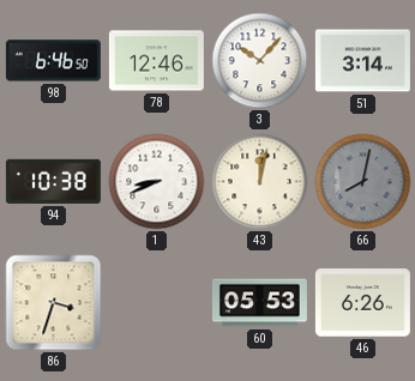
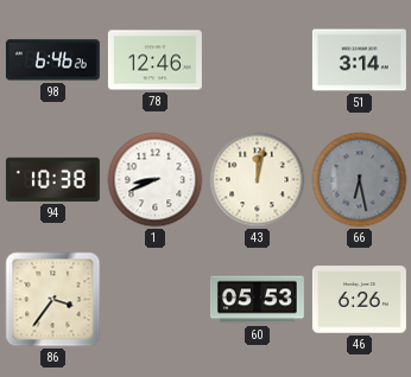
98: 6:46:50 -> 6:46:26 (52, 60)
3: 10:07 -> none (260, 61)
66: 8:02 -> 6:28 (360, 180)
86: 3:33 -> 3:36 (53, 300)
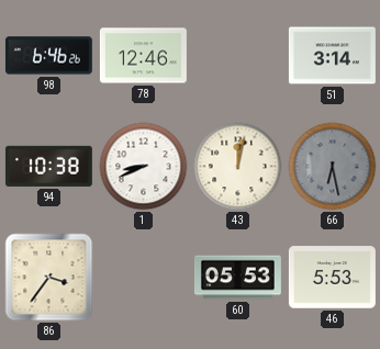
46: 6:26 -> 5:53 (332, 278)
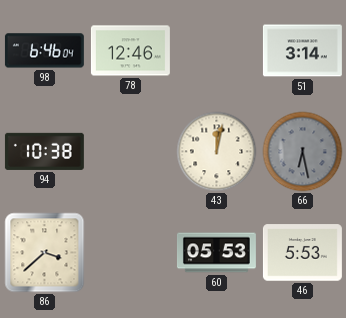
98: 6:46:26 -> 6:46:04 (44, 51)
1: 8:41 -> none (144, 167)
86: 3:36 -> 3:38 (45, 253)
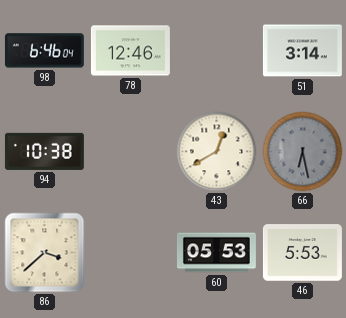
43: 12:02 -> 12:40 (217, 152)
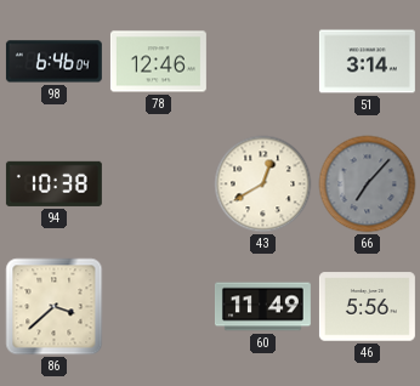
66: 6:28 -> 7:07 (368, 185)
60: 05:53 -> 11:49 (262, 307)
46: 5:53 -> 5:56 (367, 307)
